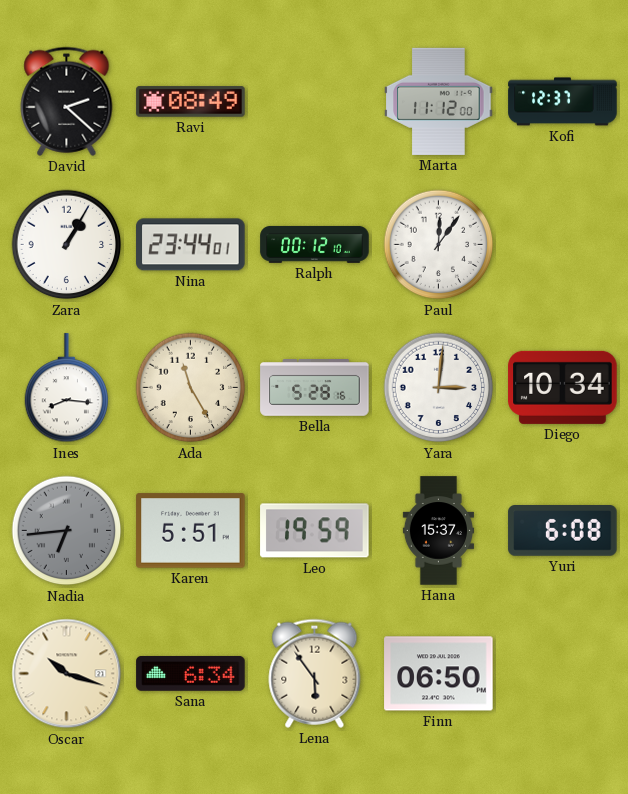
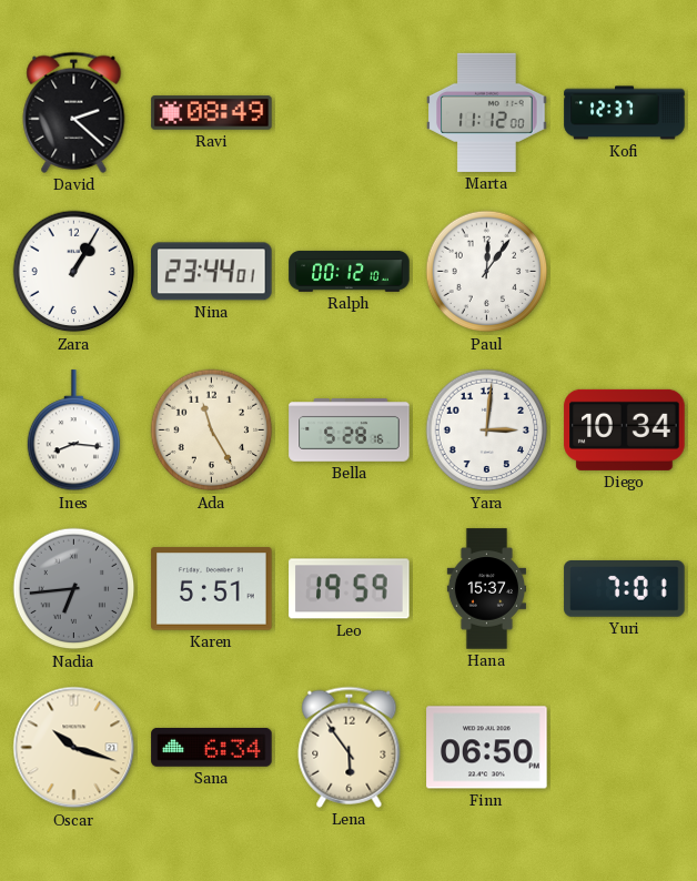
Yuri: 6:08 -> 7:01 (625, 589)
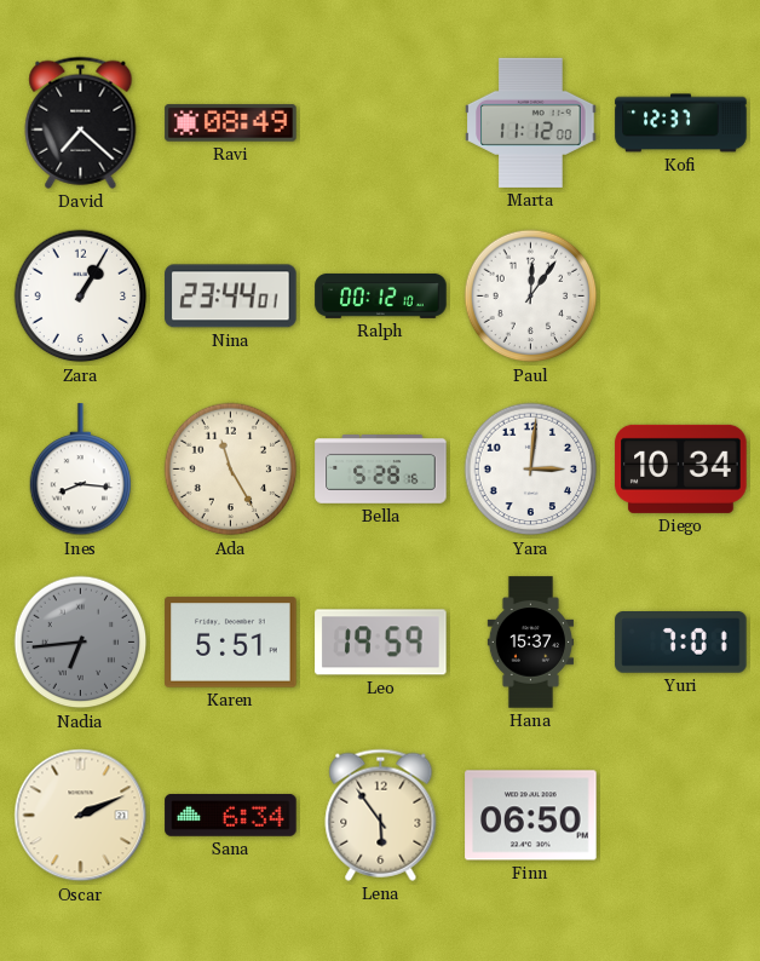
David: 2:22 -> 7:22 (81, 122)
Oscar: 10:18 -> 2:11 (81, 816)
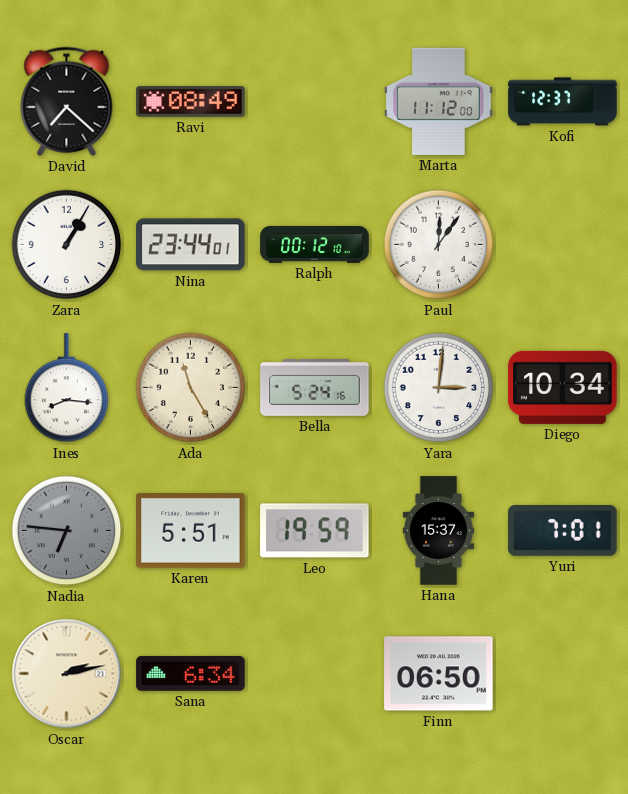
Bella: 5:28 -> 5:24 (315, 388)
Nadia: 6:44 -> 6:46 (67, 531)
Oscar: 2:11 -> 2:13 (67, 674)
Lena: 5:54 -> none (381, 815)
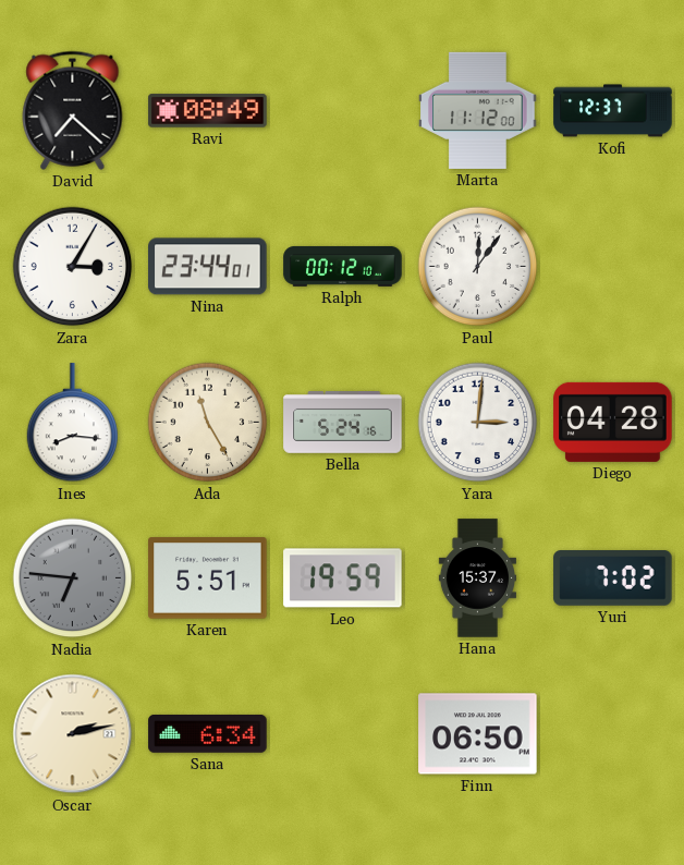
Zara: 1:05 -> 3:05 (73, 267)
Diego: 10:34 -> 04:28 (613, 422)
Yuri: 7:01 -> 7:02 (613, 578)
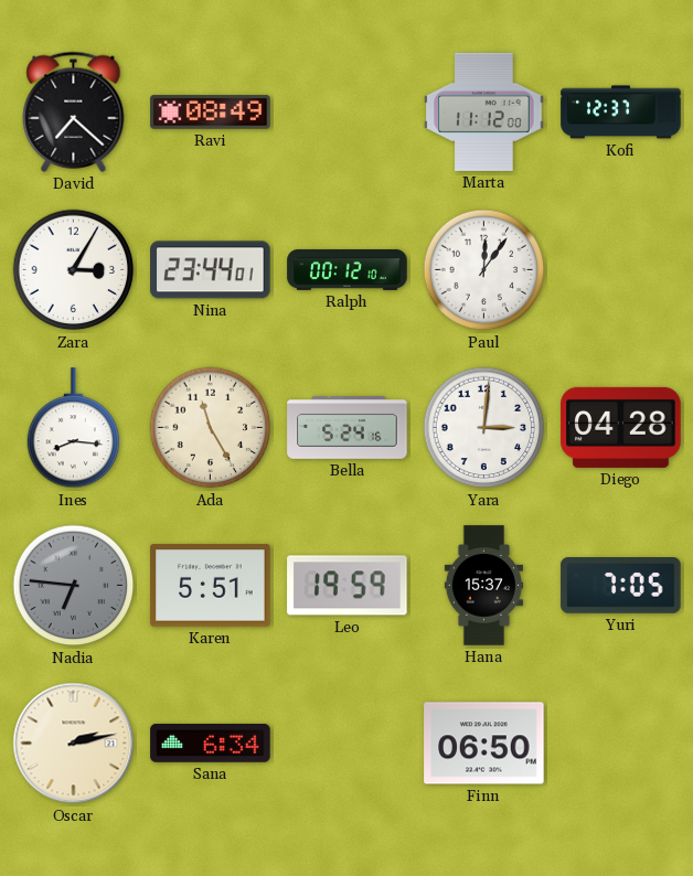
Yuri: 7:02 -> 7:05 (621, 586)
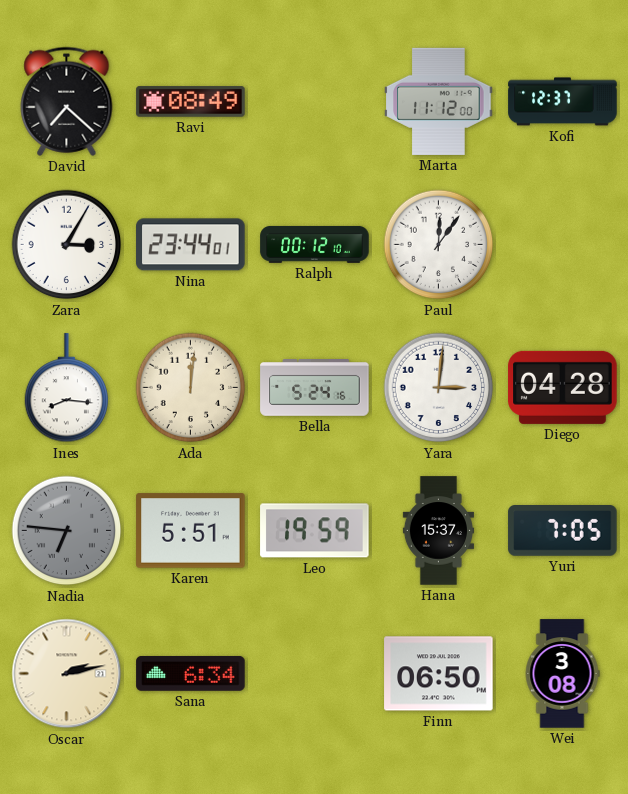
Ada: 11:25 -> 12:01 (191, 388)
Wei: none -> 3:08 (562, 674)
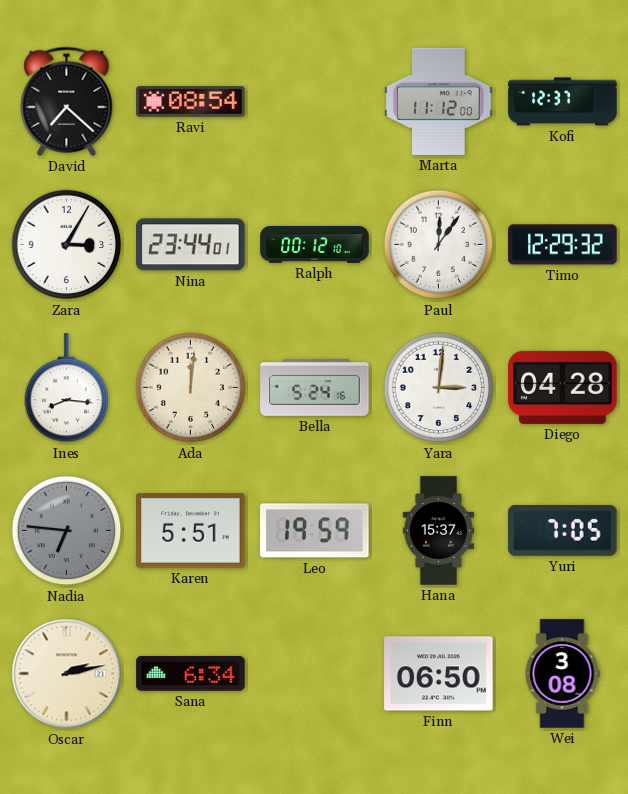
Ravi: 08:49 -> 08:54 (191, 102)
Timo: none -> 12:29 (563, 245)
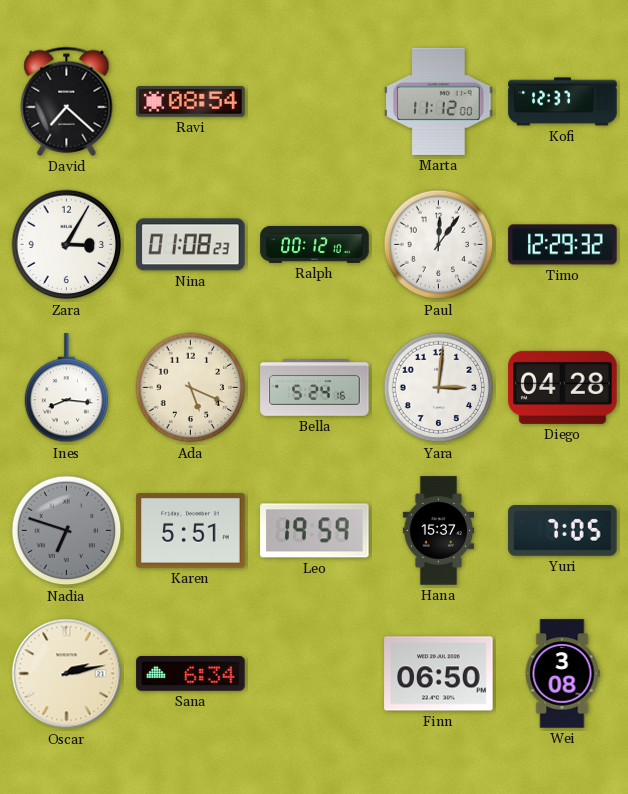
Nina: 23:44 -> 01:08 (191, 245)
Ada: 12:01 -> 5:19 (191, 388)
Nadia: 6:46 -> 6:48 (67, 531)
